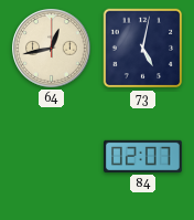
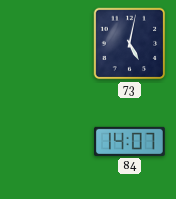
64: 12:43 -> none (52, 49)
84: 02:07 -> 14:07 (130, 141)
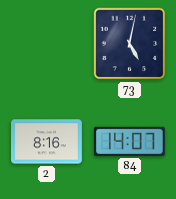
2: none -> 8:16 (47, 142)
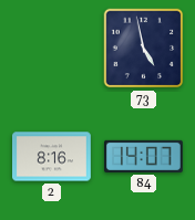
73: 5:02 -> 4:58 (144, 49)
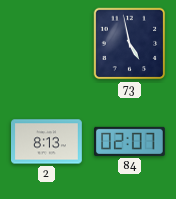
2: 8:16 -> 8:13 (47, 142)
84: 14:07 -> 02:07 (130, 141)
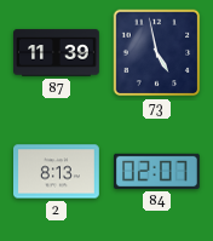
87: none -> 11:39 (57, 53)
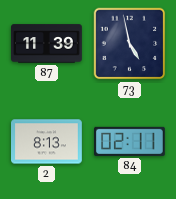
84: 02:07 -> 02:11 (130, 141)
